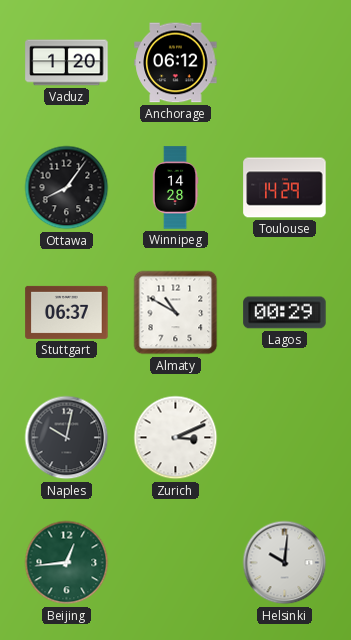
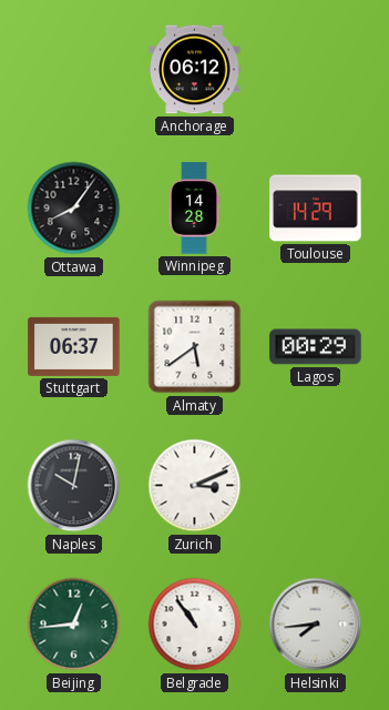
Vaduz: 1:20 -> none (67, 63)
Almaty: 10:50 -> 5:39 (195, 347)
Belgrade: none -> 10:54 (195, 625)
Helsinki: 10:01 -> 7:44 (316, 625)
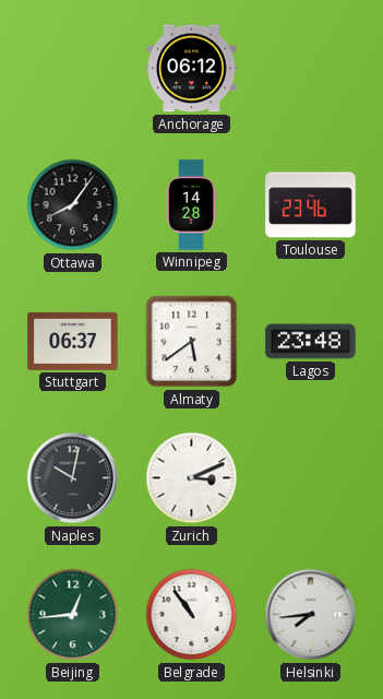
Toulouse: 14:29 -> 23:46 (311, 205)
Lagos: 00:29 -> 23:48 (311, 342)
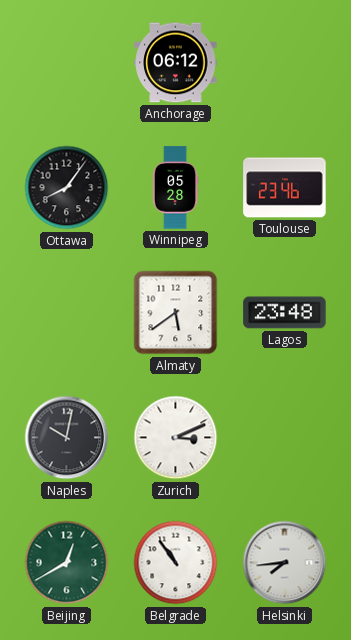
Winnipeg: 14:28 -> 05:28 (175, 188)
Stuttgart: 06:37 -> none (73, 341)
Beijing: 12:44 -> 12:40 (67, 563)
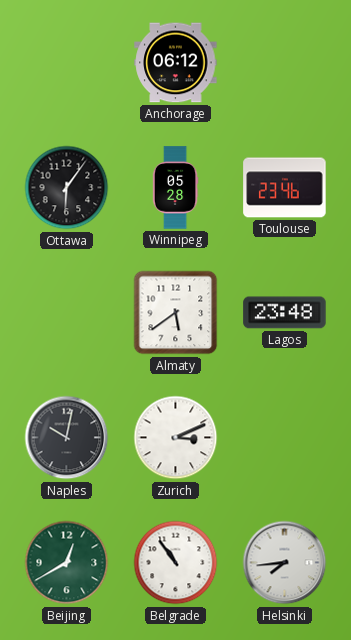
Ottawa: 8:06 -> 6:06 (67, 188)
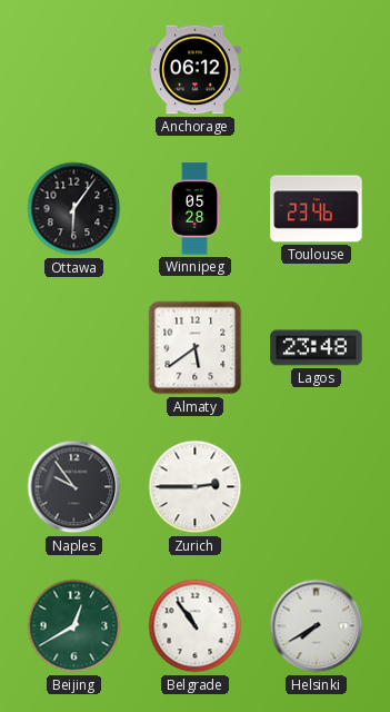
Naples: 10:02 -> 9:54 (74, 487)
Zurich: 3:11 -> 2:45 (196, 487)
Helsinki: 7:44 -> 7:40 (317, 626)
